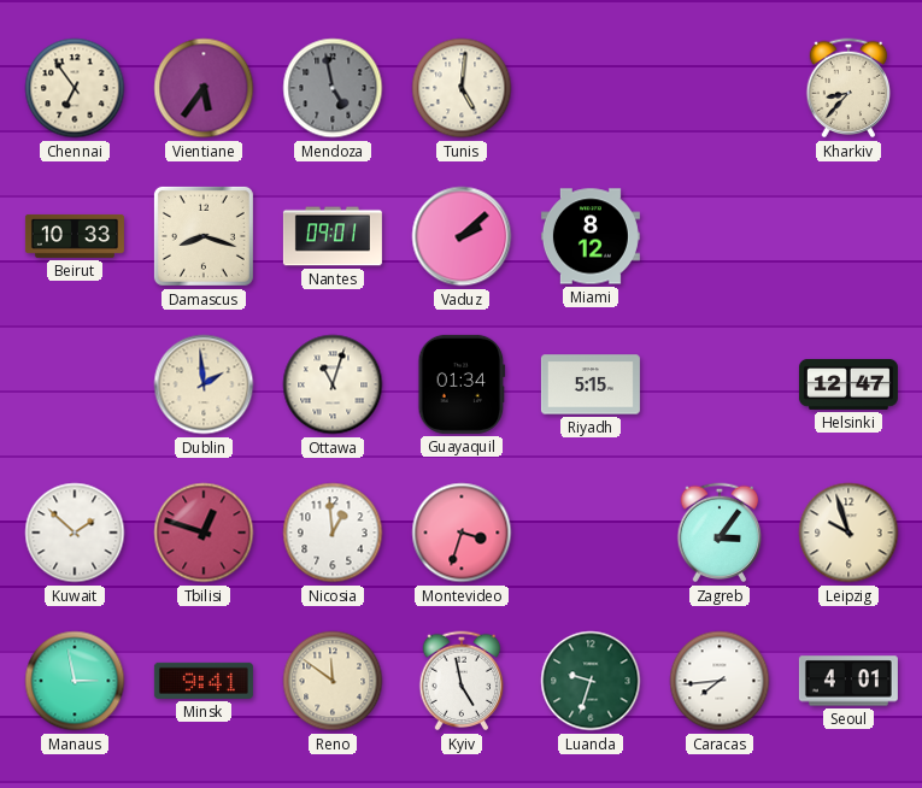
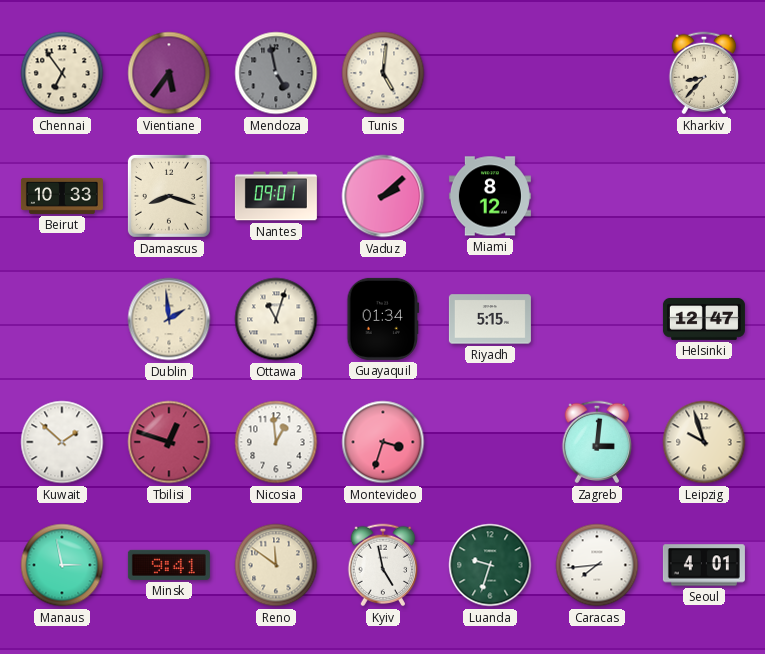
Zagreb: 3:06 -> 3:01 (597, 442)
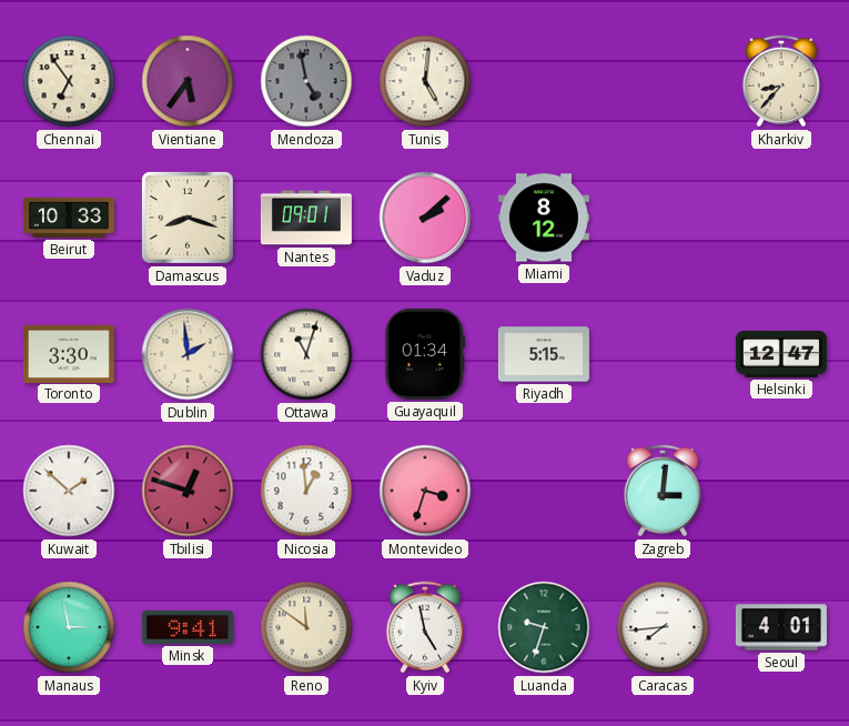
Toronto: none -> 3:30 (69, 353)
Leipzig: 9:57 -> none (704, 442)
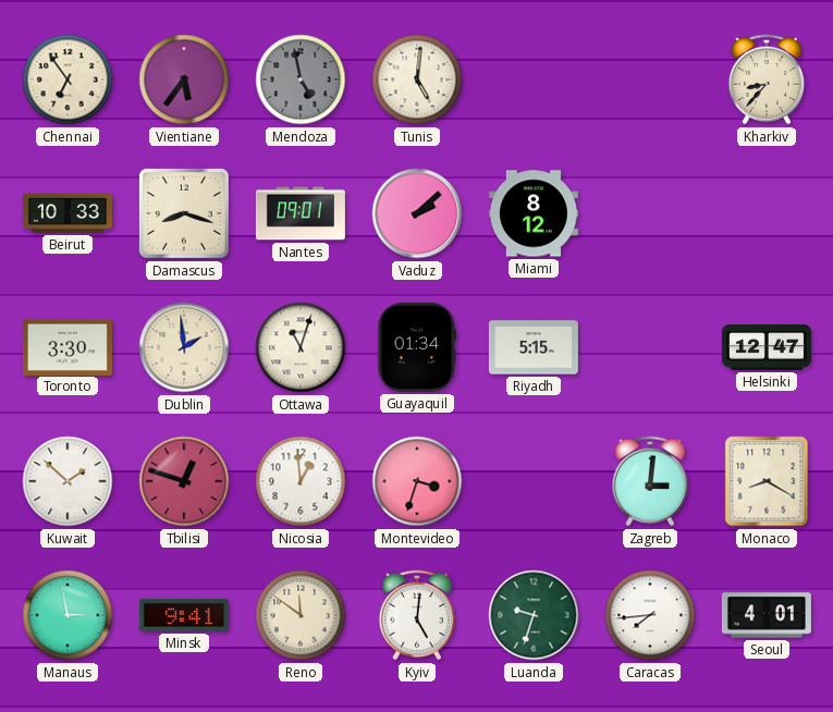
Monaco: none -> 8:20 (767, 481)
Kyiv: 4:58 -> 5:01 (417, 615)
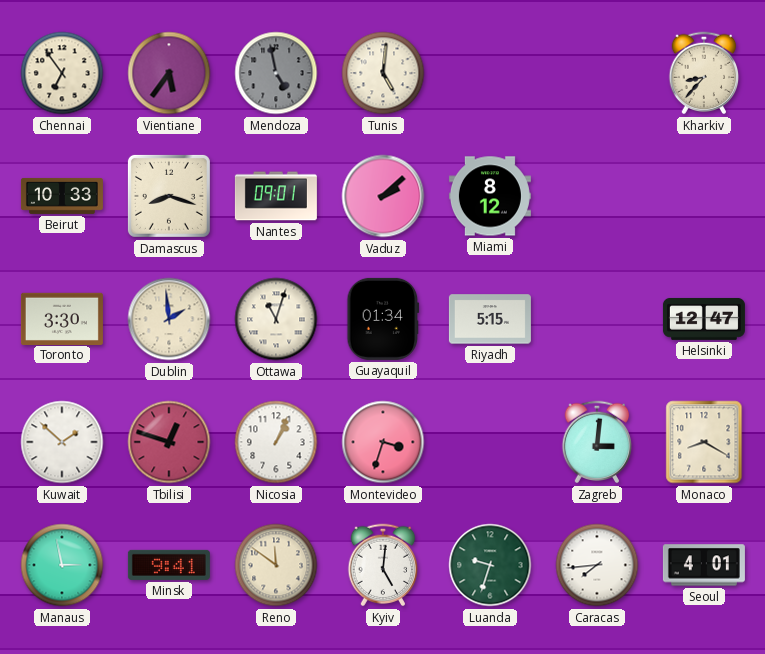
Nicosia: 12:59 -> 1:04 (276, 442)
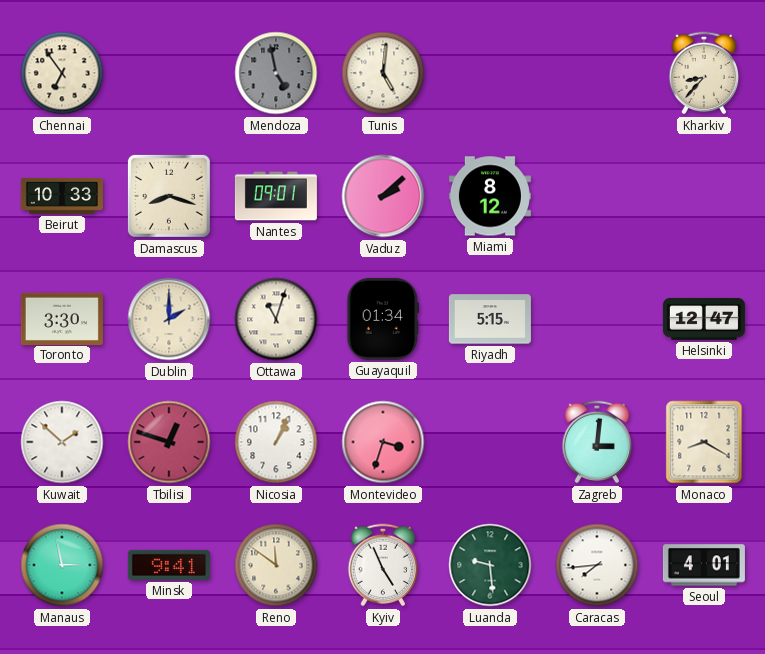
Vientiane: 5:36 -> none (169, 73)
Dublin: 1:59 -> 2:00 (169, 319)
Kyiv: 5:01 -> 4:56 (383, 565)
Luanda: 9:33 -> 9:29 (490, 565)
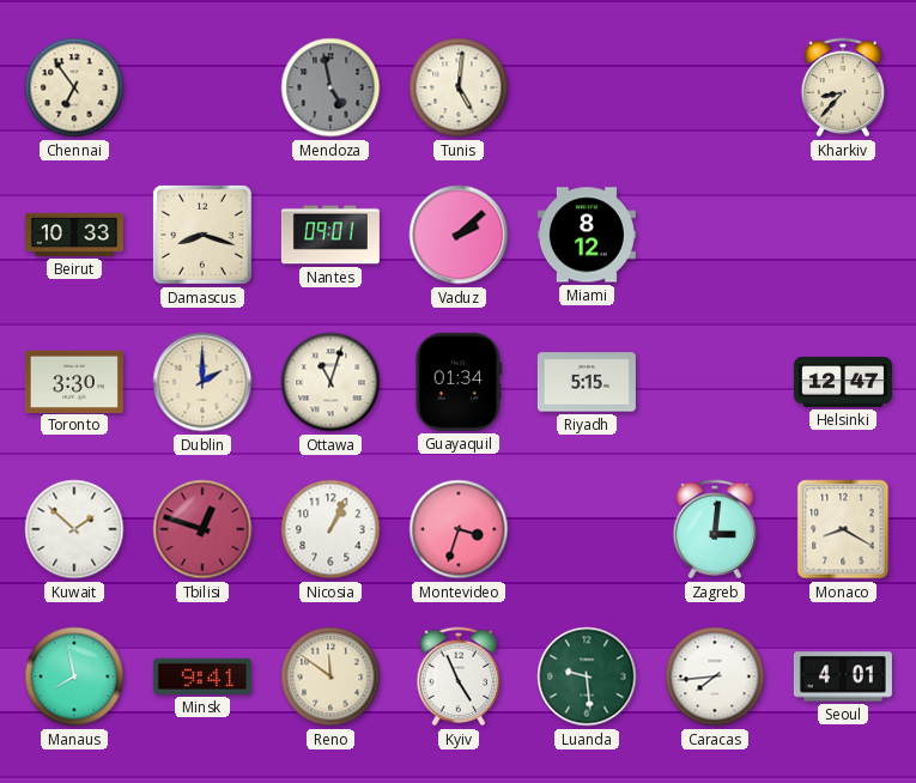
Manaus: 2:58 -> 7:58 (74, 676)
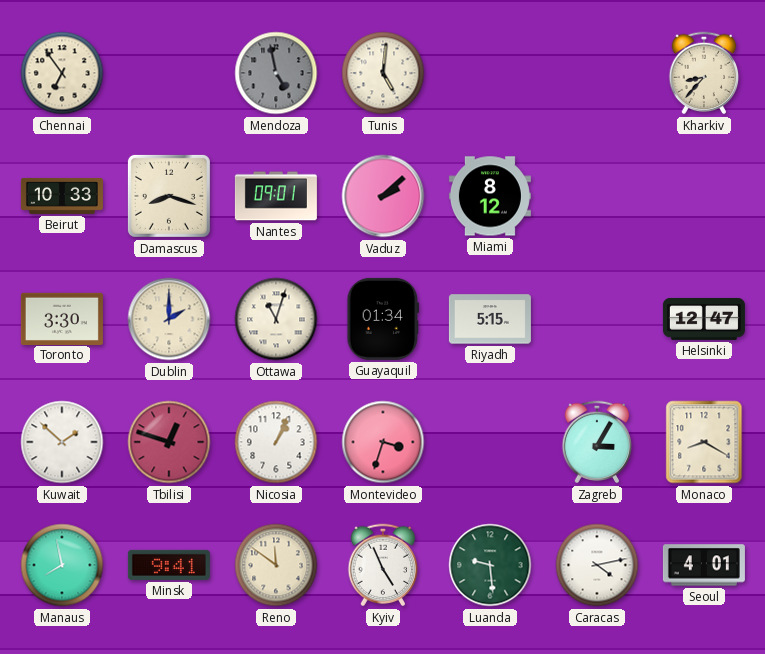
Zagreb: 3:01 -> 3:05 (597, 442)
Caracas: 7:44 -> 4:13 (597, 565)
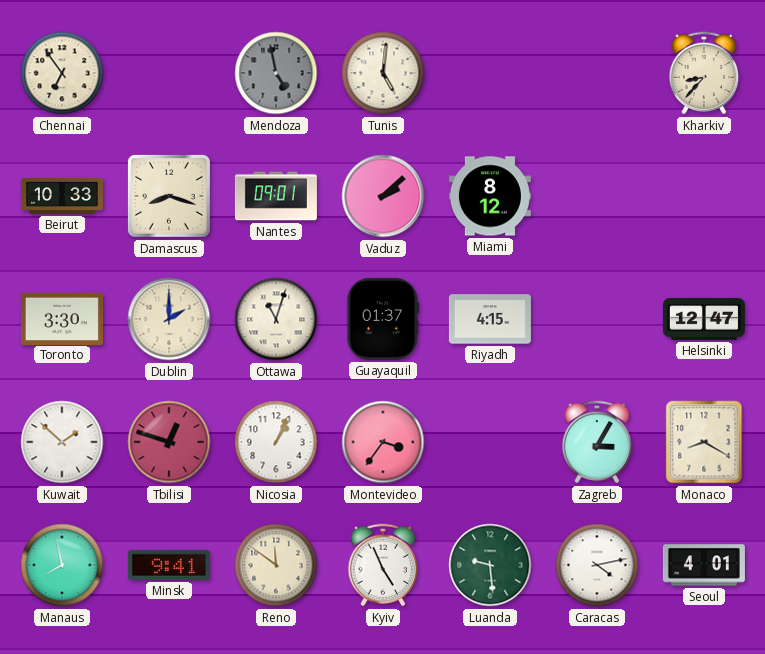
Guayaquil: 01:34 -> 01:37 (383, 319)
Riyadh: 5:15 -> 4:15 (490, 319)
Montevideo: 3:33 -> 3:36 (383, 442)
